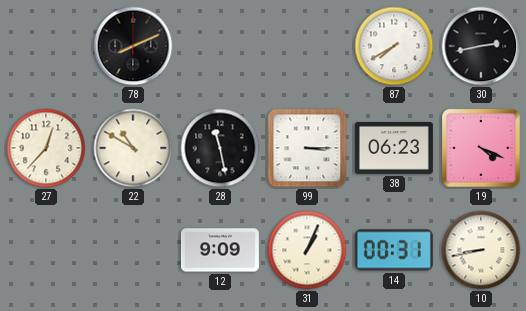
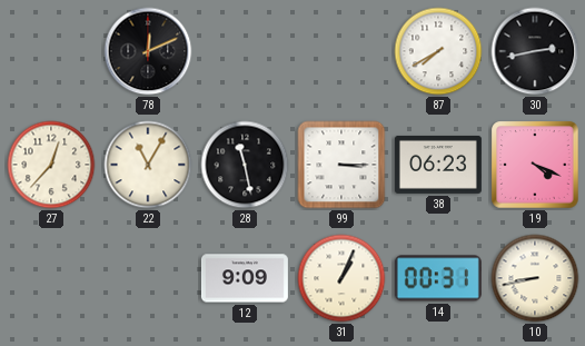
78: 8:11 -> 12:11 (148, 51)
22: 10:50 -> 11:05 (148, 165)
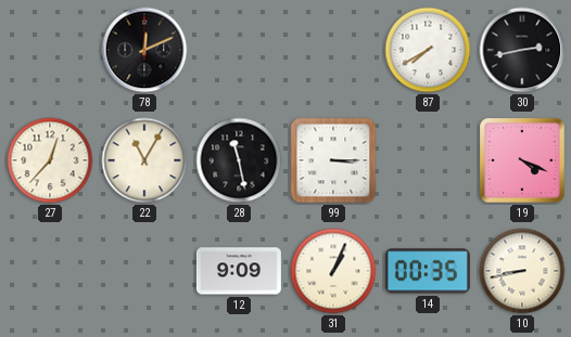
38: 06:23 -> none (438, 165)
14: 00:31 -> 00:35 (428, 271)
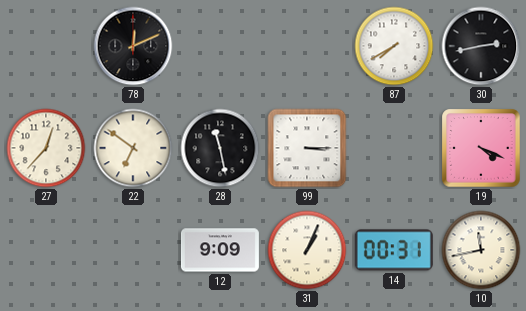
22: 11:05 -> 6:51 (133, 148)
14: 00:35 -> 00:31 (394, 250)
10: 8:43 -> 11:43 (481, 250)
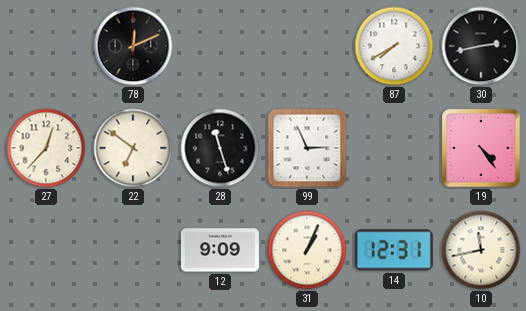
28: 11:28 -> 11:27 (220, 148)
99: 3:15 -> 2:56 (307, 148)
19: 4:19 -> 4:24 (481, 148)
14: 00:31 -> 12:31 (394, 250)
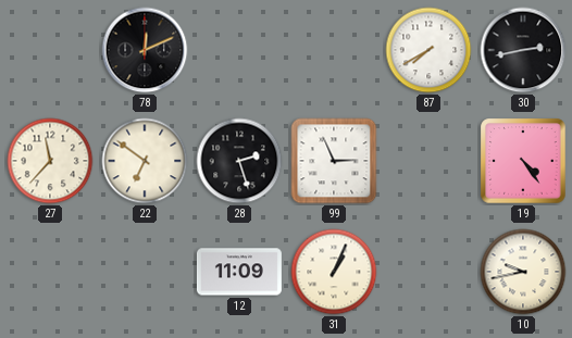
27: 12:37 -> 11:37 (50, 161)
28: 11:27 -> 2:27 (239, 161)
12: 9:09 -> 11:09 (239, 272)
14: 12:31 -> none (394, 250)
10: 11:43 -> 9:43 (523, 272)
